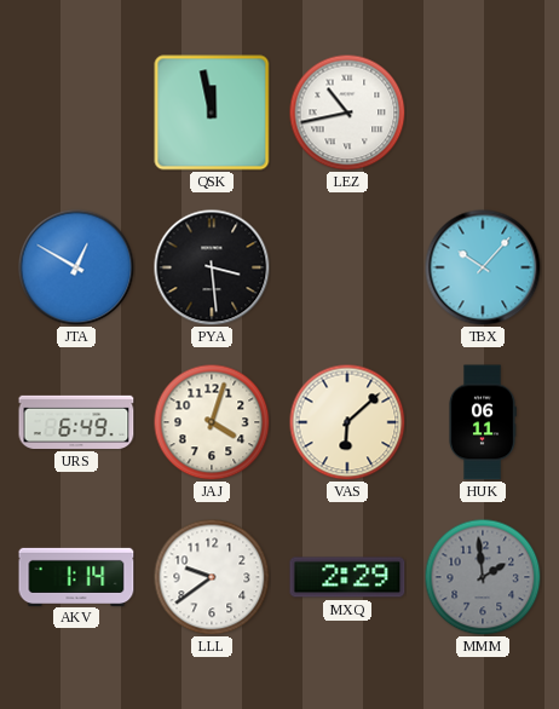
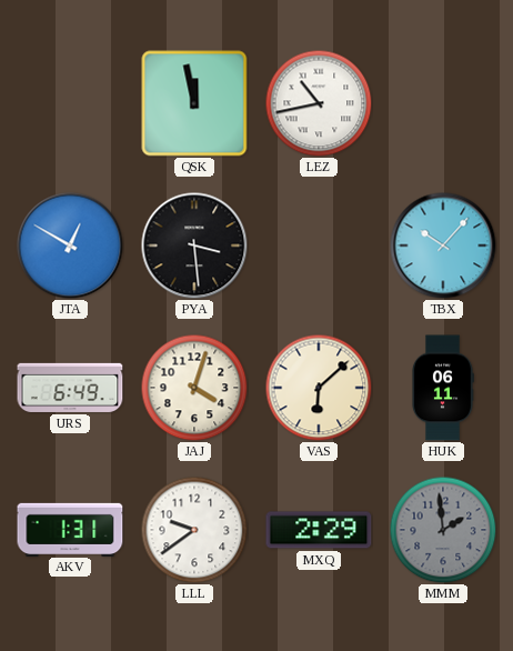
AKV: 1:14 -> 1:31 (70, 529)
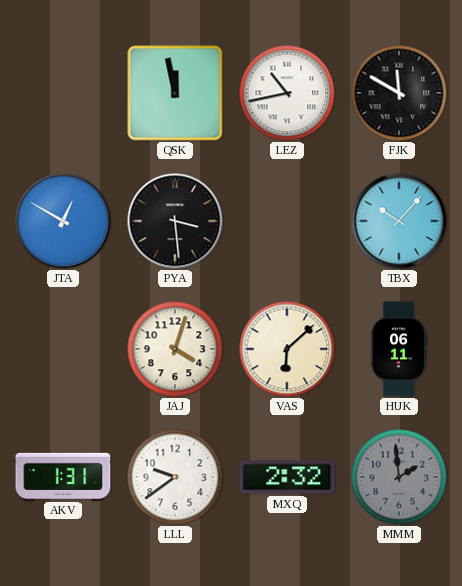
FJK: none -> 11:50 (399, 93)
URS: 6:49 -> none (70, 388)
MXQ: 2:29 -> 2:32 (287, 477)
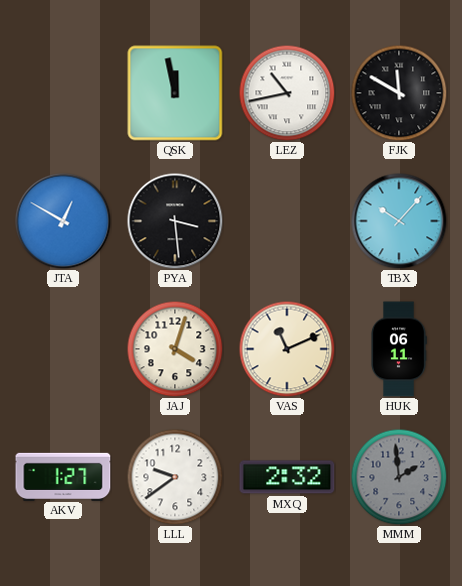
VAS: 6:08 -> 11:11 (287, 349)
AKV: 1:31 -> 1:27 (63, 476)
